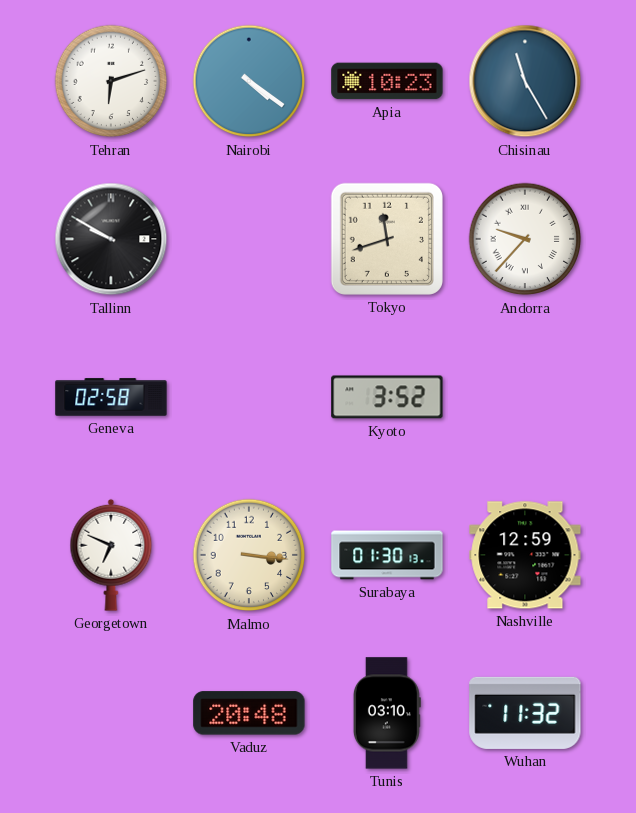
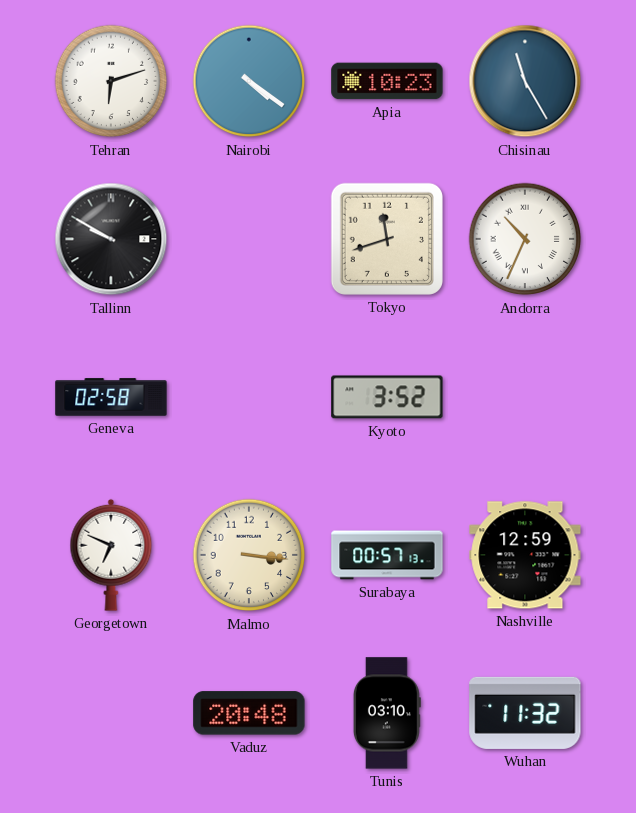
Andorra: 9:37 -> 10:34 (525, 239)
Surabaya: 01:30 -> 00:57 (387, 555)
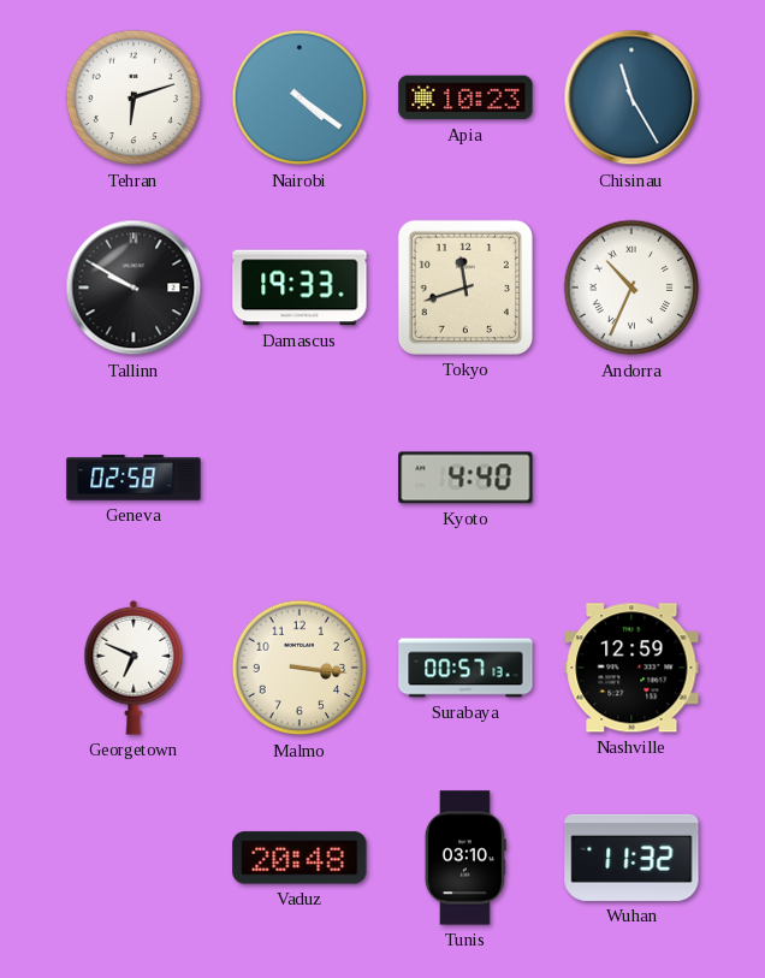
Damascus: none -> 19:33 (300, 288)
Kyoto: 3:52 -> 4:40 (465, 478)
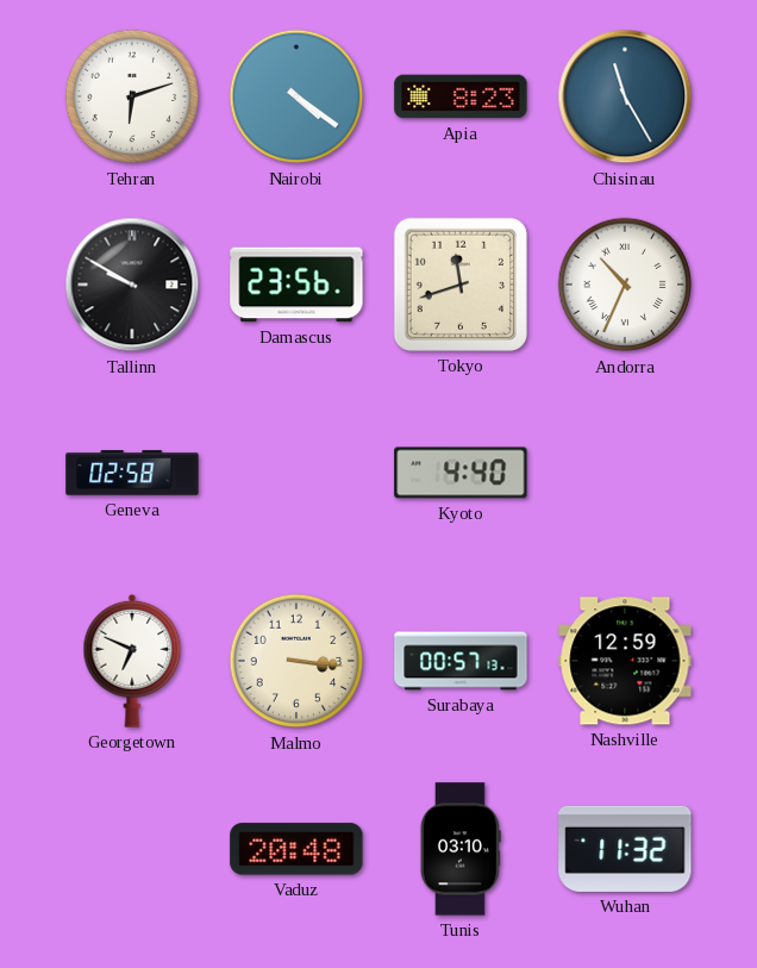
Apia: 10:23 -> 8:23 (461, 96)
Damascus: 19:33 -> 23:56 (296, 285)
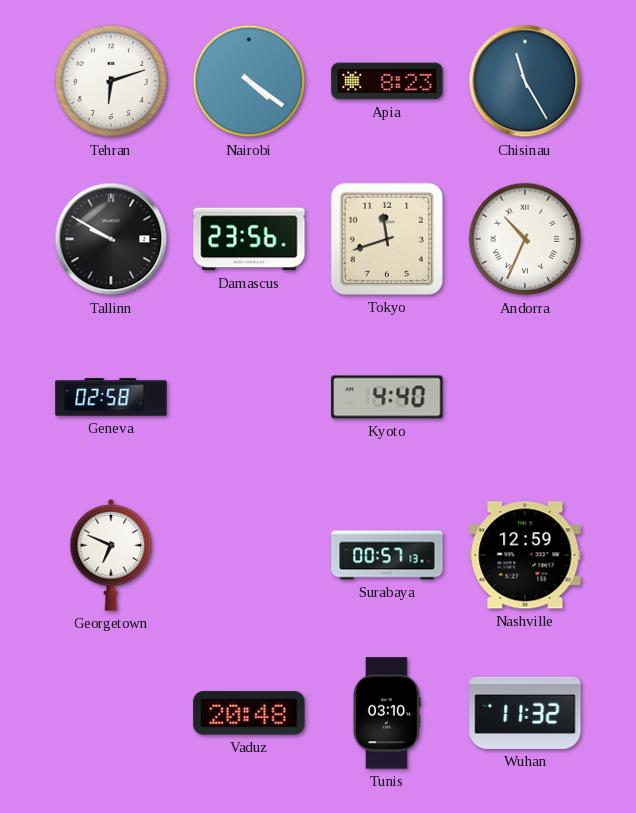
Malmo: 3:16 -> none (296, 661)
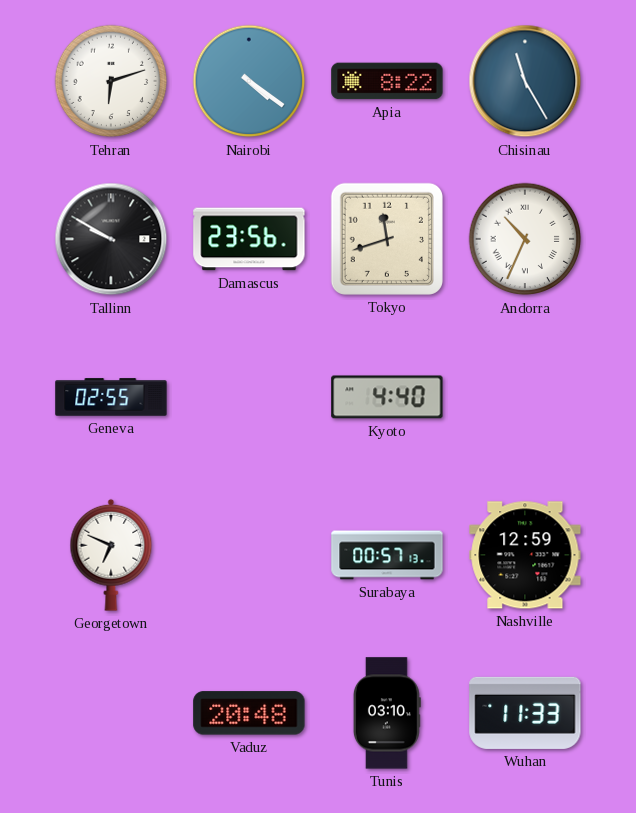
Apia: 8:23 -> 8:22 (387, 81)
Geneva: 02:58 -> 02:55 (111, 397)
Wuhan: 11:32 -> 11:33 (525, 713)
